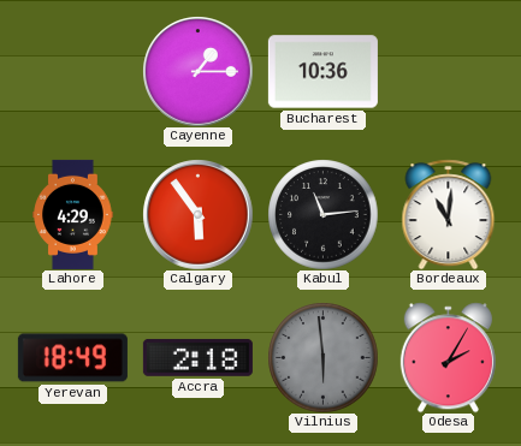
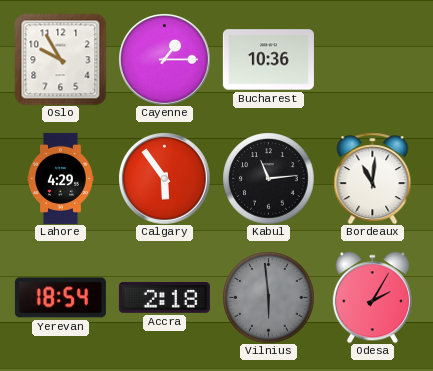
Oslo: none -> 9:55 (60, 59)
Yerevan: 18:49 -> 18:54 (60, 298)
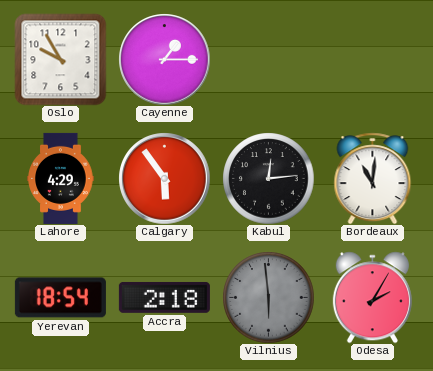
Bucharest: 10:36 -> none (268, 60)
Kabul: 11:14 -> 12:14 (268, 178)
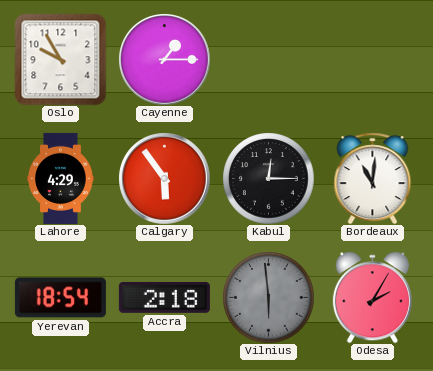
Kabul: 12:14 -> 12:15 (268, 178)
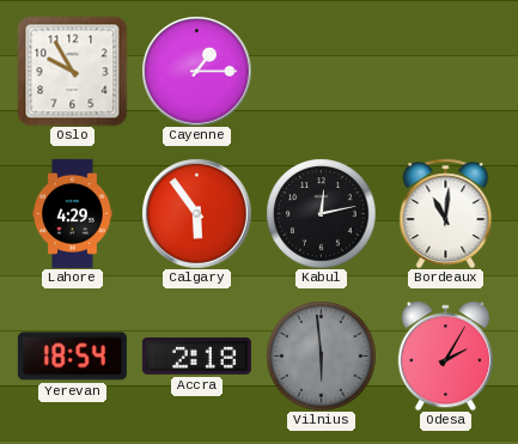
Kabul: 12:15 -> 12:13 (321, 213)
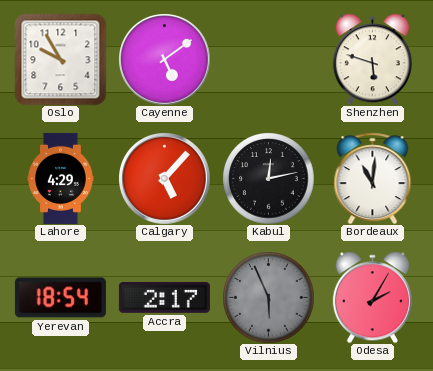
Cayenne: 1:15 -> 5:09 (164, 59)
Shenzhen: none -> 5:48 (372, 59)
Calgary: 5:54 -> 5:07 (164, 178)
Accra: 2:18 -> 2:17 (164, 297)
Vilnius: 5:59 -> 5:56 (268, 297)
